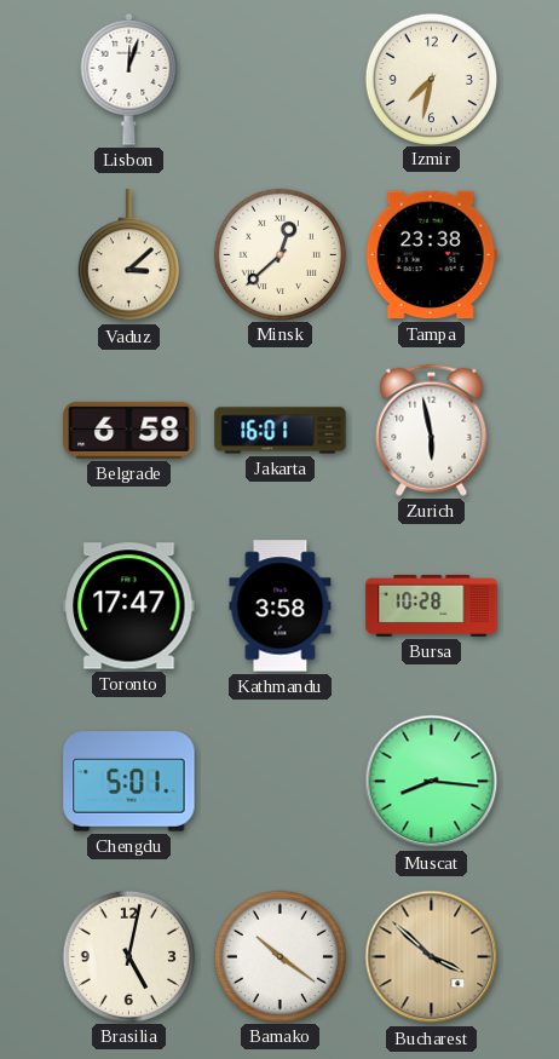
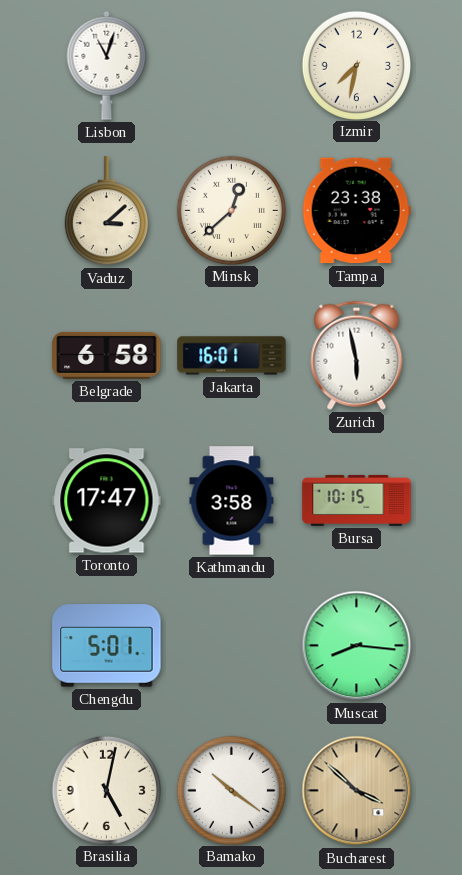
Lisbon: 12:03 -> 11:03 (107, 65)
Bursa: 10:28 -> 10:15 (357, 500)
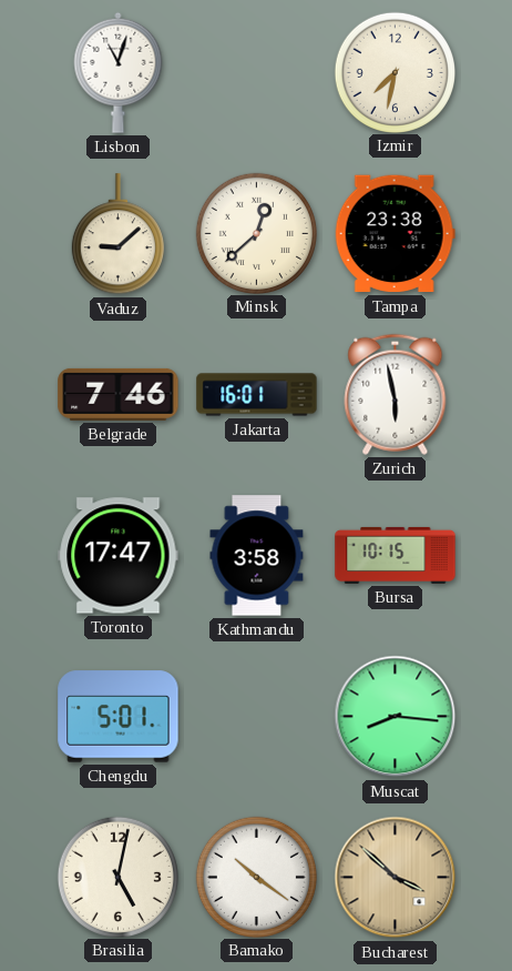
Vaduz: 3:08 -> 9:08 (117, 234)
Belgrade: 6:58 -> 7:46 (119, 394)
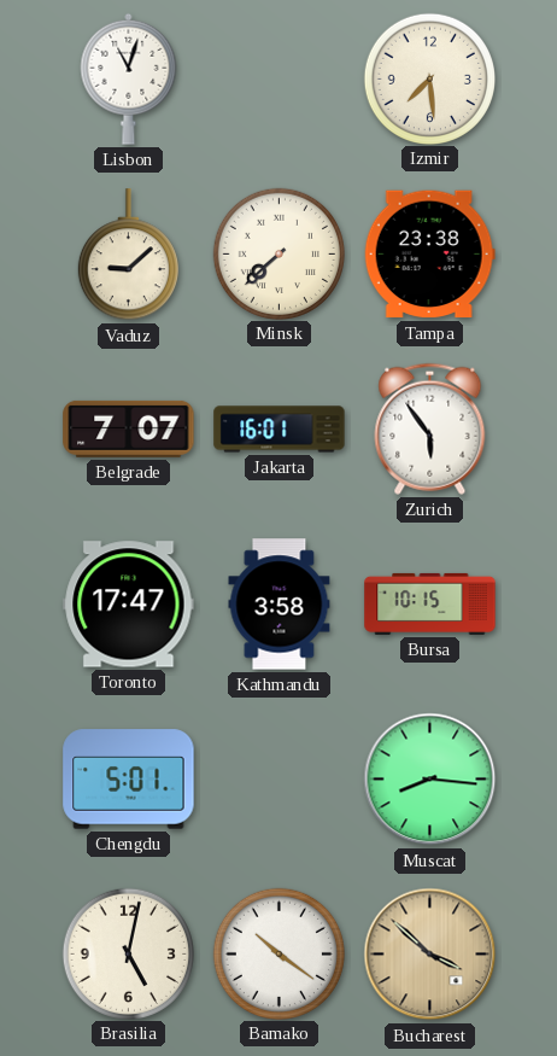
Izmir: 7:32 -> 7:29 (429, 78)
Minsk: 12:38 -> 7:38 (278, 253)
Belgrade: 7:46 -> 7:07 (129, 428)
Zurich: 5:58 -> 5:54 (430, 428)
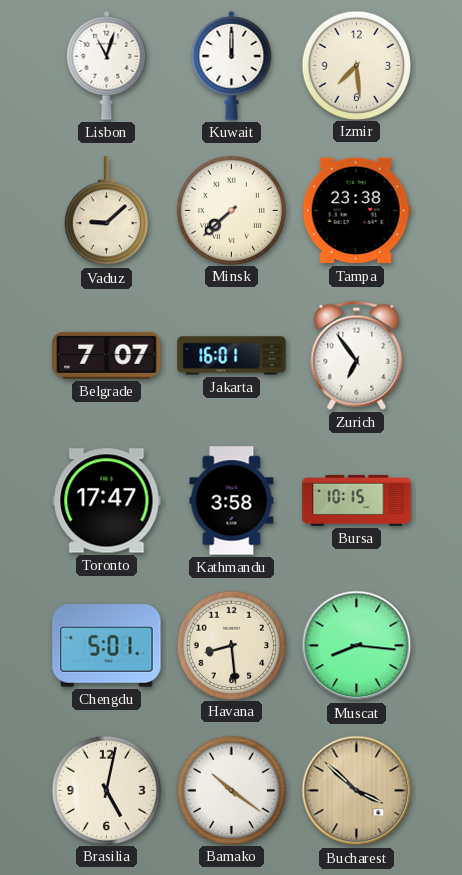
Kuwait: none -> 12:00 (232, 65)
Zurich: 5:54 -> 6:54 (357, 355)
Havana: none -> 8:29 (231, 645)
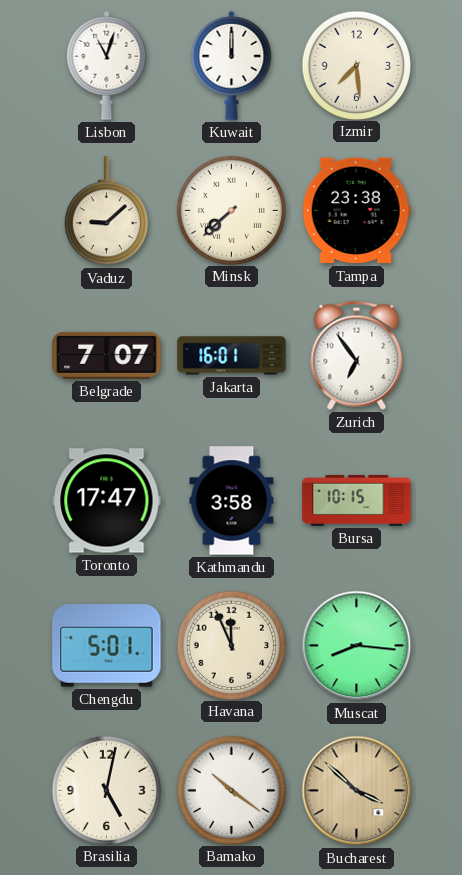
Havana: 8:29 -> 11:56 (231, 645)
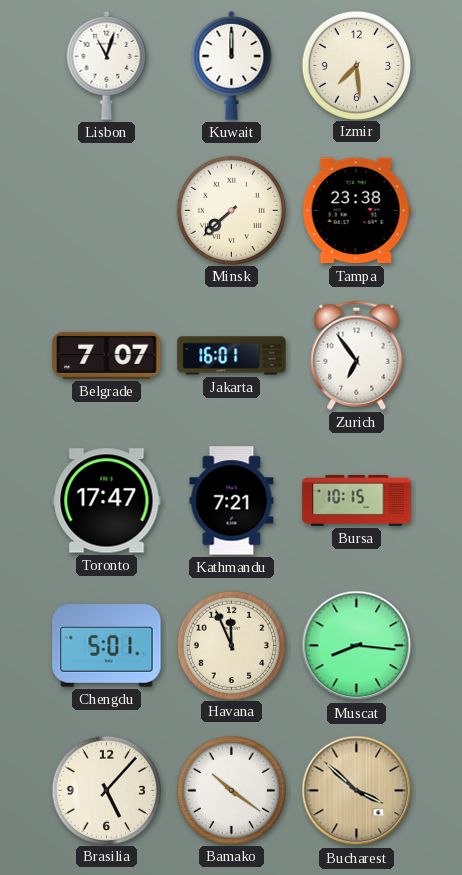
Vaduz: 9:08 -> none (106, 211)
Kathmandu: 3:58 -> 7:21 (232, 501)
Brasilia: 5:02 -> 5:07 (106, 790)
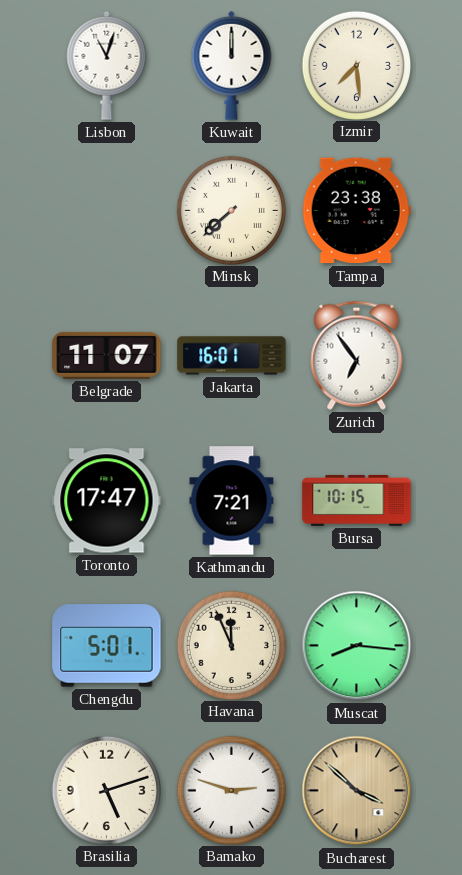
Belgrade: 7:07 -> 11:07 (107, 355)
Brasilia: 5:07 -> 5:12 (106, 790)
Bamako: 10:21 -> 2:48 (231, 790)
